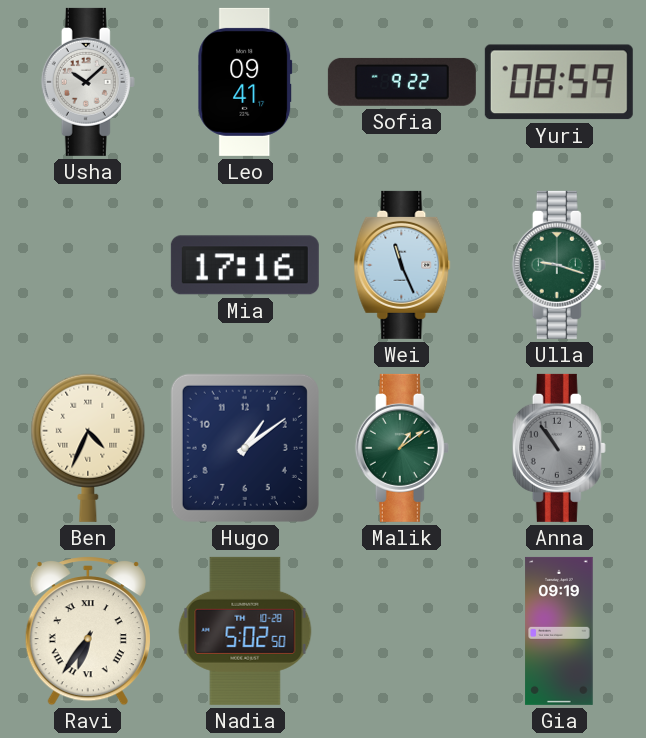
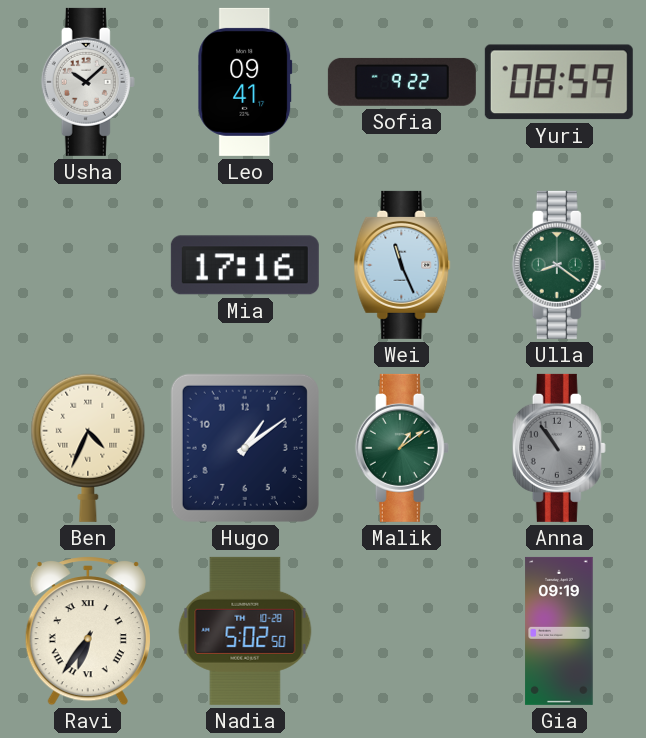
Ulla: 9:18 -> 8:21 (559, 265)
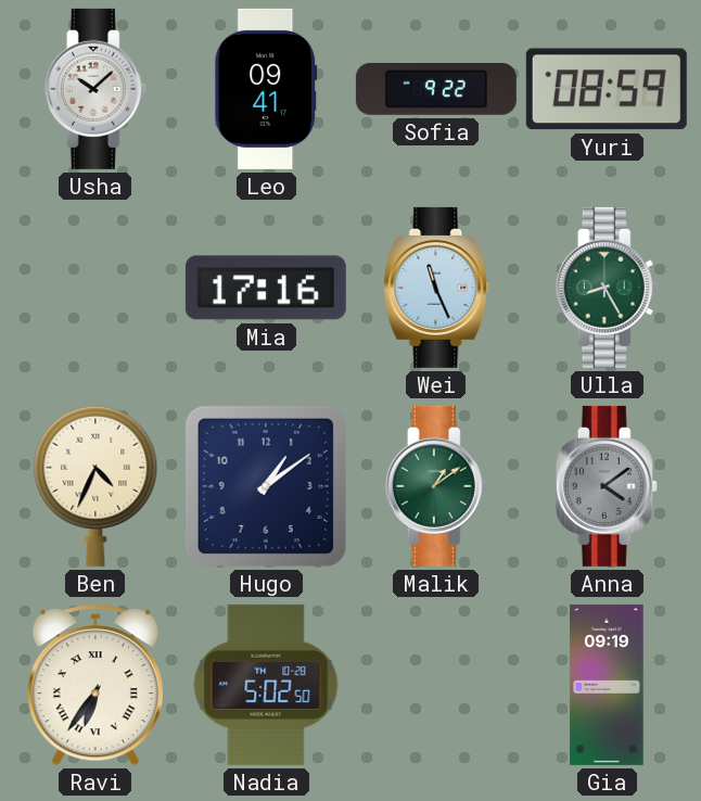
Ulla: 8:21 -> 8:25 (607, 288)
Anna: 10:54 -> 4:09 (607, 486)
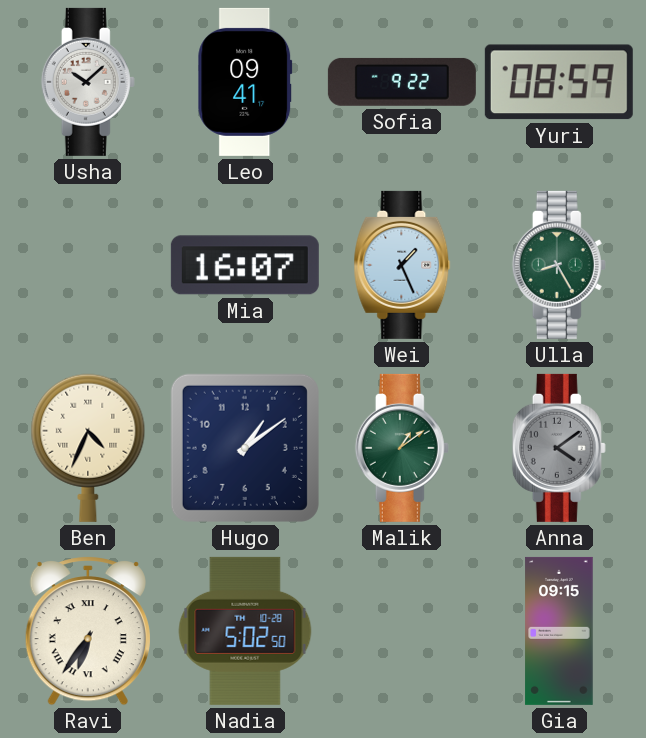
Mia: 17:16 -> 16:07 (245, 265)
Wei: 11:26 -> 1:26 (402, 265)
Gia: 09:19 -> 09:15 (559, 631)
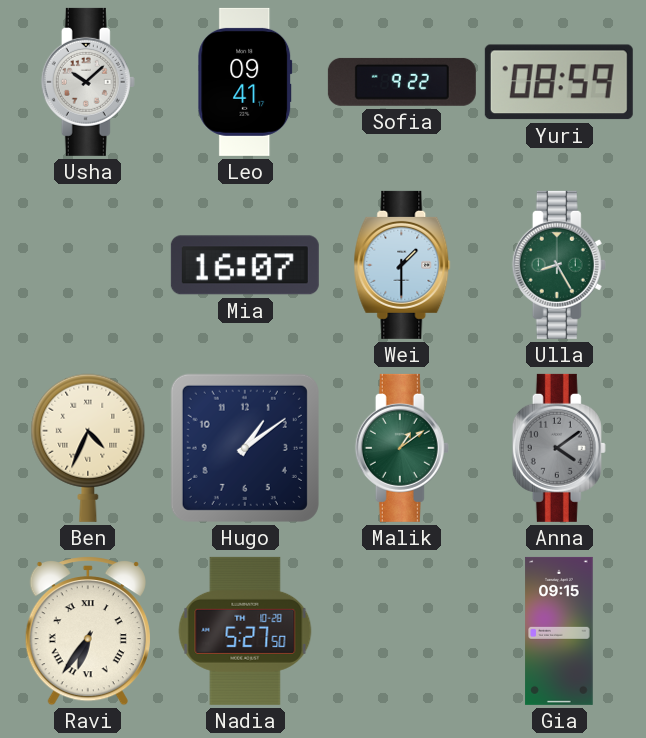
Wei: 1:26 -> 1:30 (402, 265)
Nadia: 5:02 -> 5:27 (245, 631)
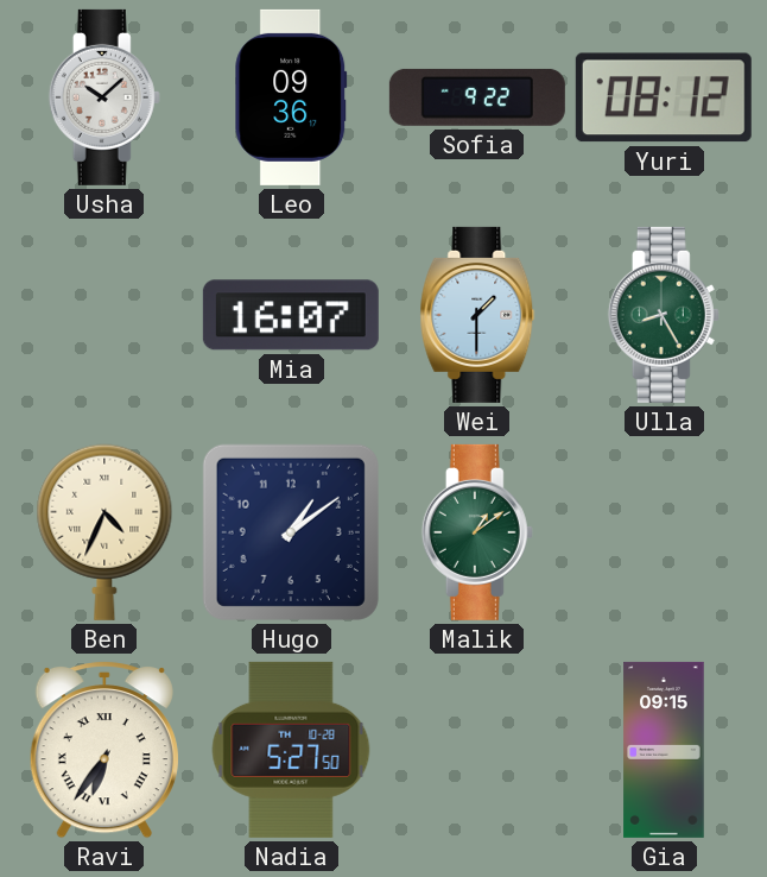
Leo: 09:41 -> 09:36 (291, 97)
Yuri: 08:59 -> 08:12 (664, 97)
Anna: 4:09 -> none (559, 448)
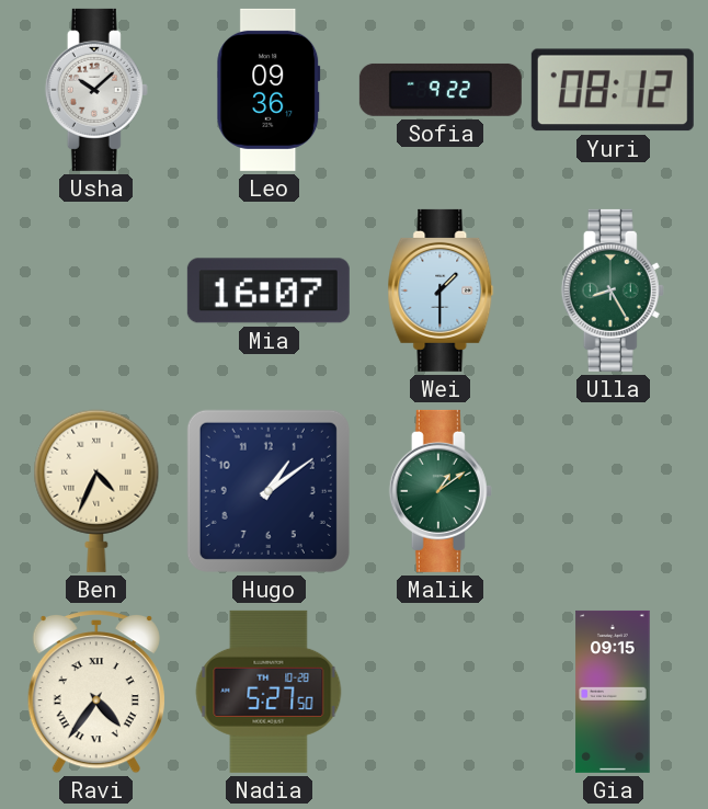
Ravi: 6:36 -> 4:36 (96, 692)
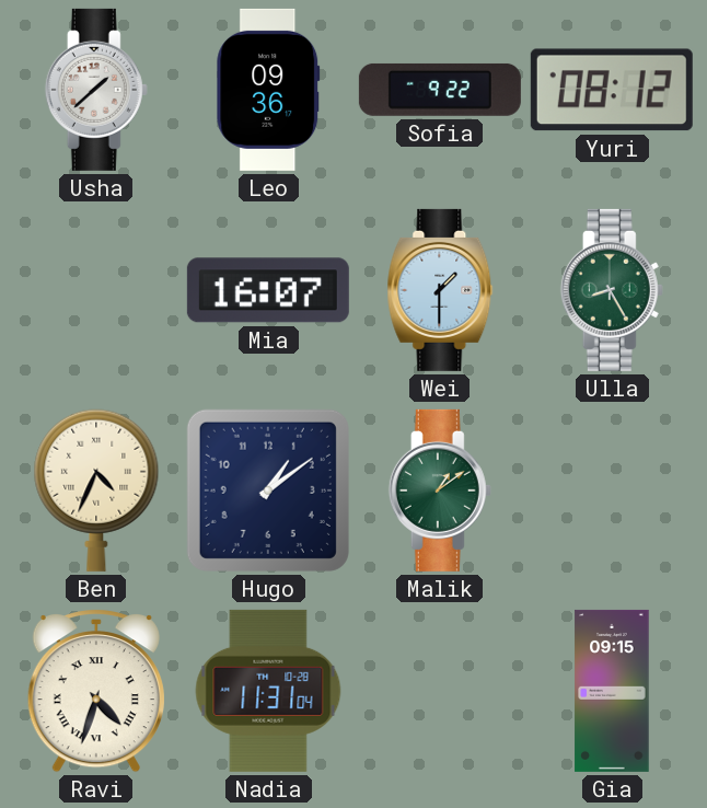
Usha: 10:08 -> 1:38 (96, 90)
Ravi: 4:36 -> 4:33 (96, 691)
Nadia: 5:27 -> 11:31 (268, 691)
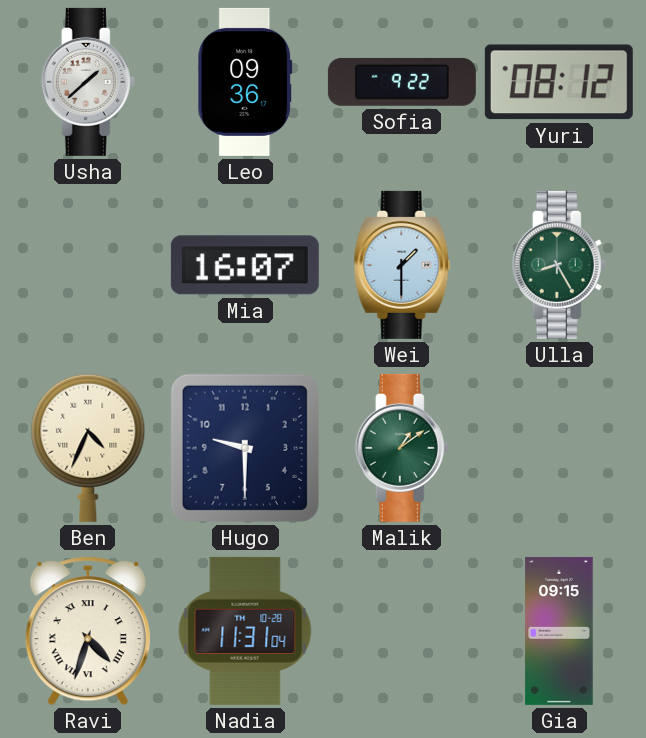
Hugo: 1:09 -> 9:30 (245, 448)
